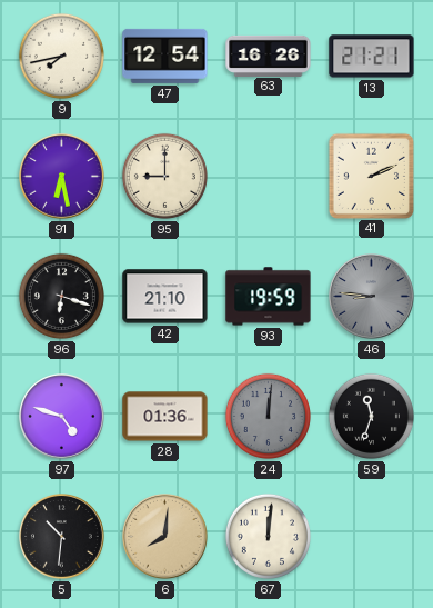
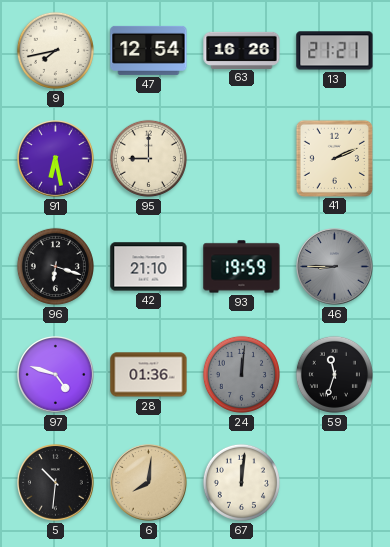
46: 8:46 -> 8:45 (335, 267)
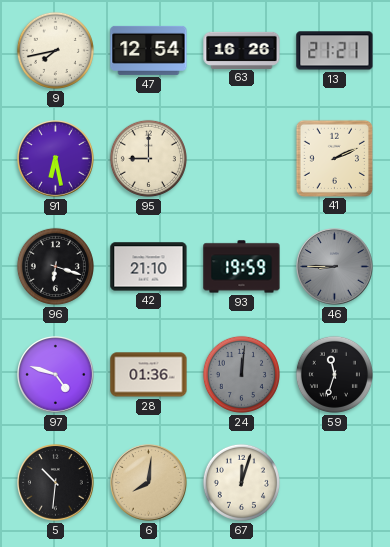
67: 12:01 -> 12:03 (241, 482)
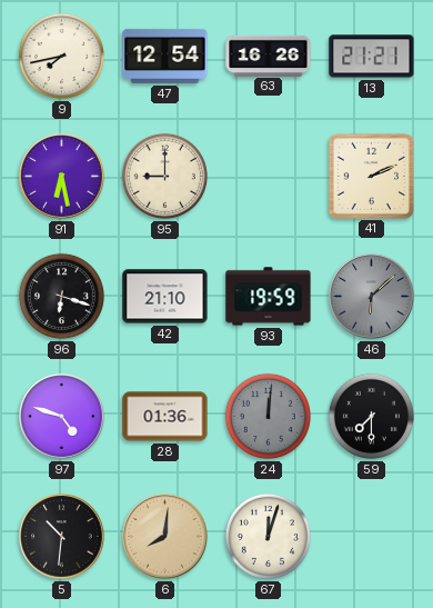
46: 8:45 -> 6:08 (372, 297)
59: 11:33 -> 7:30 (371, 416)
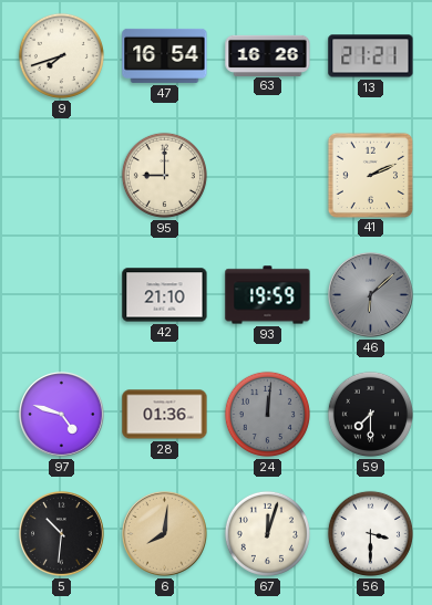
9: 7:43 -> 7:42 (61, 55)
47: 12:54 -> 16:54 (165, 55)
91: 6:28 -> none (62, 177)
96: 6:18 -> none (61, 296)
56: none -> 3:30 (370, 533)
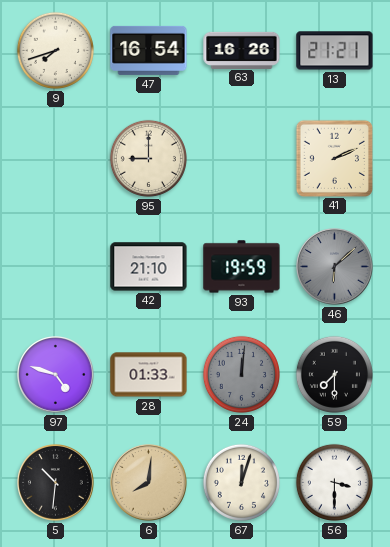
28: 01:36 -> 01:33 (149, 375)
